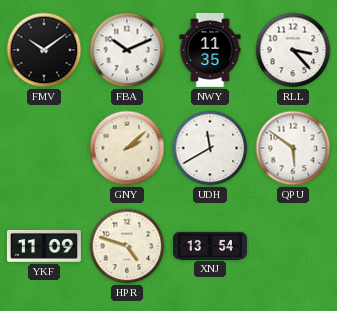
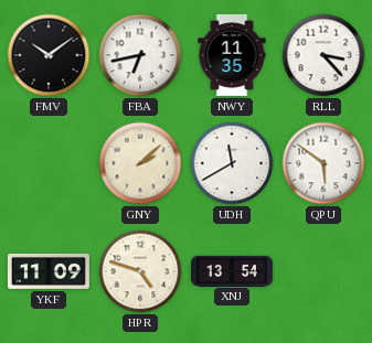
FBA: 10:11 -> 6:43 (140, 55)
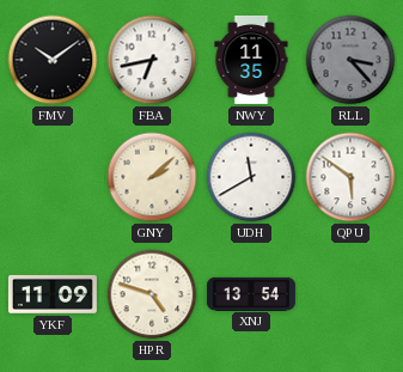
RLL dial: white -> grey (350, 60)
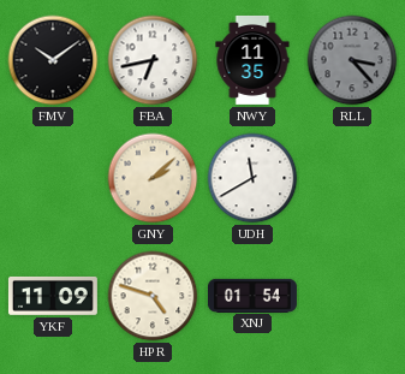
QPU: 5:51 -> none (350, 177)
XNJ: 13:54 -> 01:54 (252, 295)
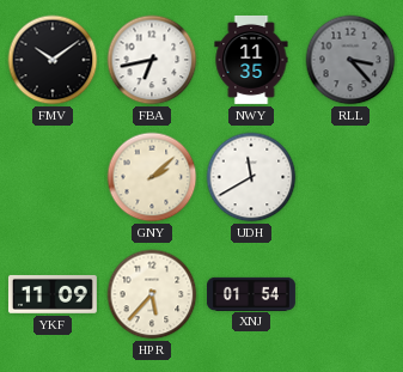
HPR: 4:48 -> 5:37 (152, 294)
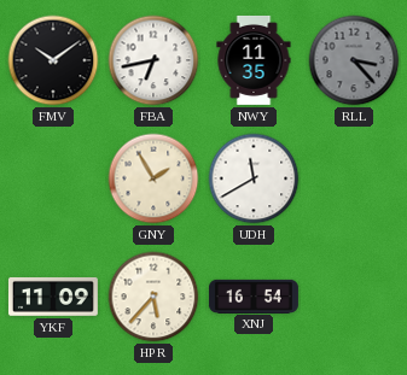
GNY: 2:08 -> 1:55 (153, 178)
XNJ: 01:54 -> 16:54 (254, 295)
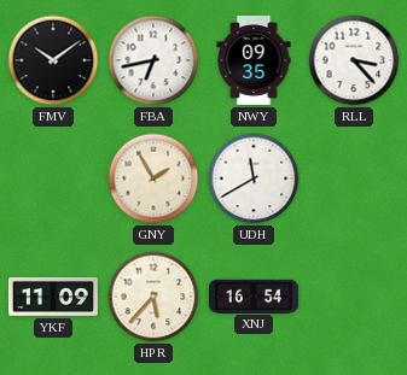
NWY: 11:35 -> 09:35 (254, 60)
RLL dial: grey -> white (354, 60)
